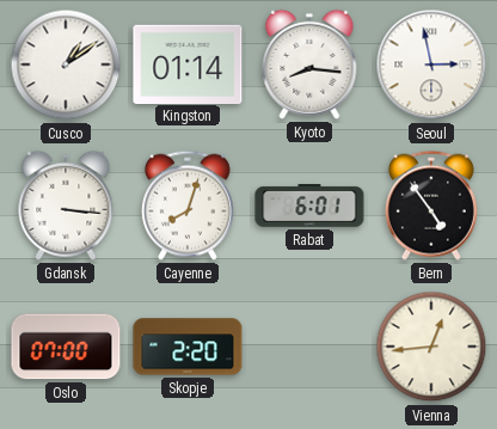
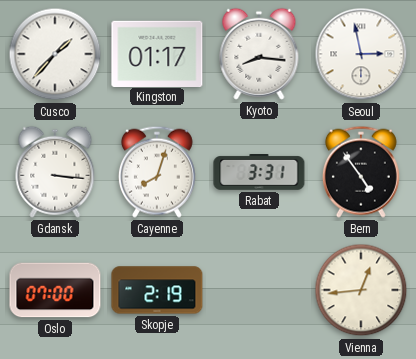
Cusco: 1:09 -> 1:37 (55, 54)
Kingston: 01:14 -> 01:17 (157, 53)
Rabat: 6:01 -> 3:31 (259, 173)
Skopje: 2:20 -> 2:19 (157, 290)
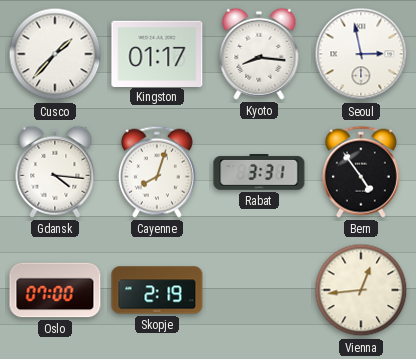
Gdansk: 3:16 -> 4:16 (55, 172)
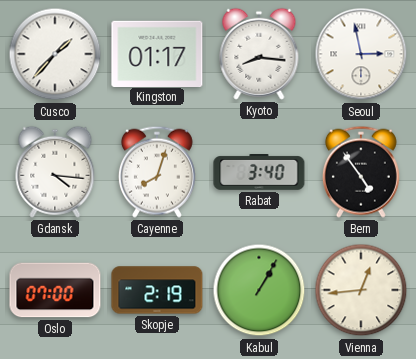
Rabat: 3:31 -> 3:40 (259, 173)
Kabul: none -> 1:05 (259, 290)
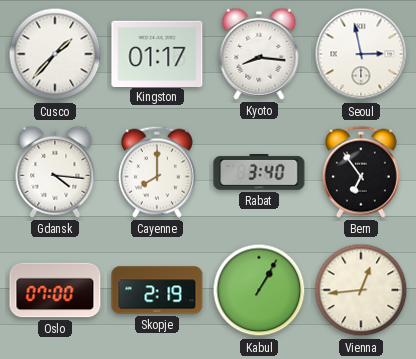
Cayenne: 8:03 -> 8:00 (157, 172)
Bern: 4:54 -> 6:54 (361, 172)
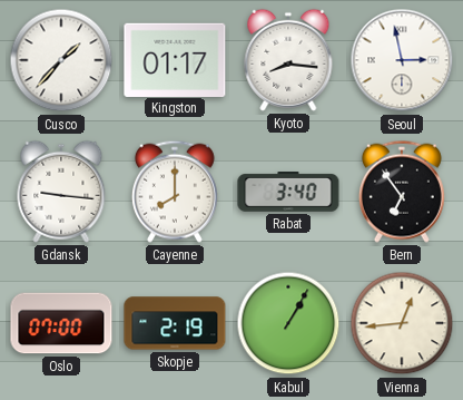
Gdansk: 4:16 -> 9:16 (61, 192)
